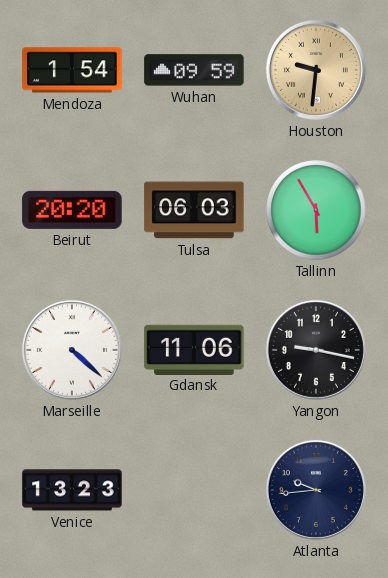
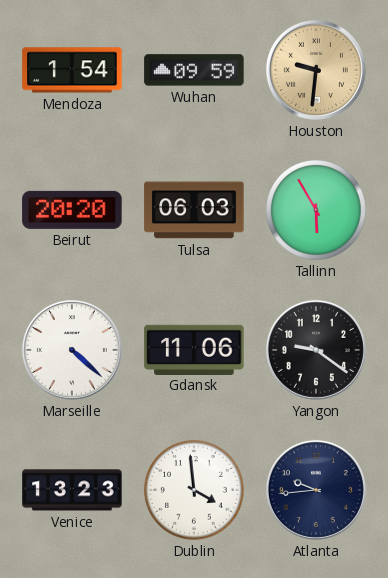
Yangon: 9:17 -> 9:21 (316, 350)
Dublin: none -> 3:59 (195, 491)
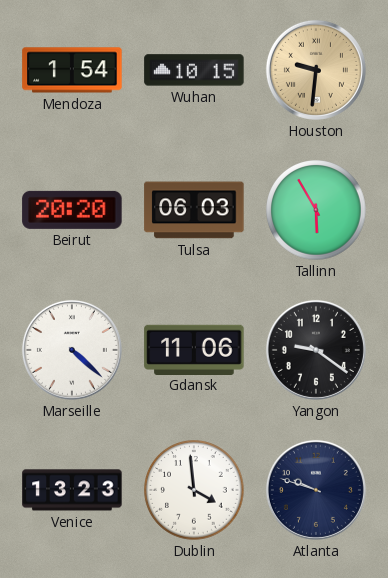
Wuhan: 09:59 -> 10:15 (194, 70)
Atlanta: 9:44 -> 9:48 (316, 490)
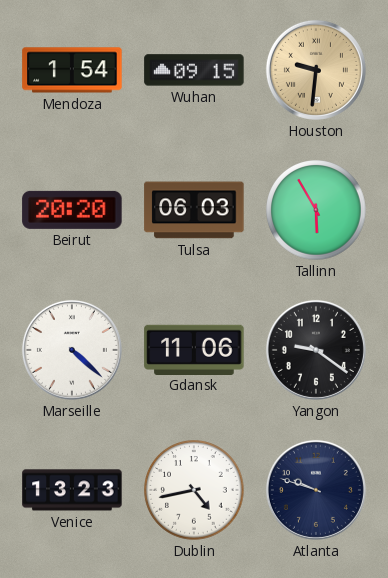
Wuhan: 10:15 -> 09:15 (194, 70)
Dublin: 3:59 -> 4:43 (195, 491)
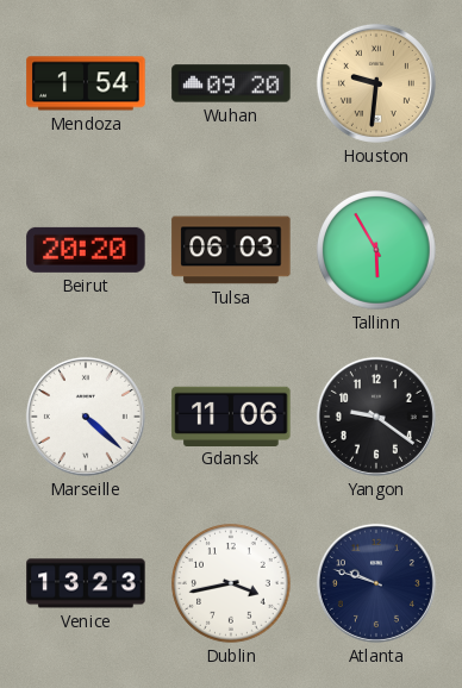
Wuhan: 09:15 -> 09:20 (231, 83)
Dublin: 4:43 -> 3:43 (232, 584)
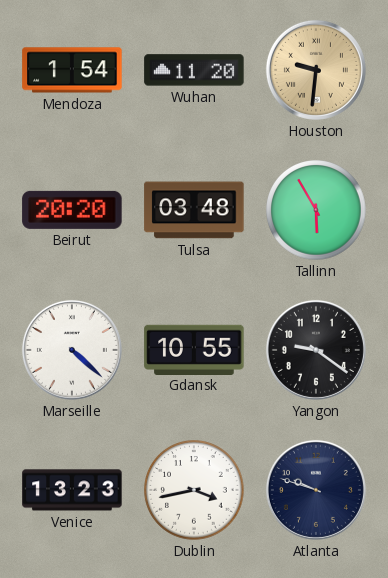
Wuhan: 09:20 -> 11:20 (194, 70)
Tulsa: 06:03 -> 03:48 (194, 210)
Gdansk: 11:06 -> 10:55 (194, 349)
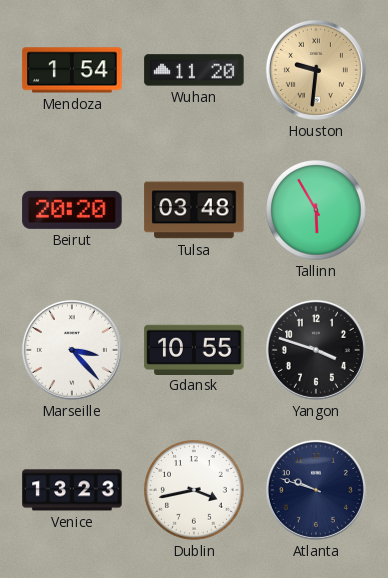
Marseille: 4:22 -> 3:23 (72, 350)
Yangon: 9:21 -> 3:48 (316, 350)
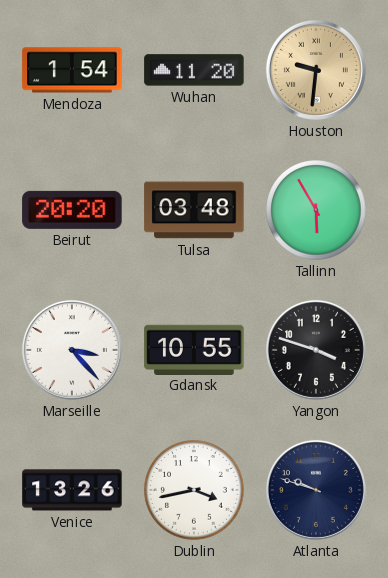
Venice: 13:23 -> 13:26 (72, 490)
